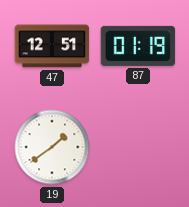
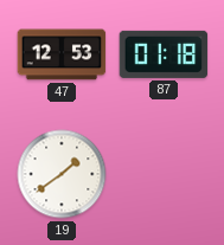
47: 12:51 -> 12:53 (62, 54)
87: 01:19 -> 01:18 (164, 54)
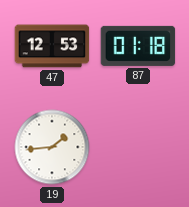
19: 1:39 -> 1:44 (52, 147)
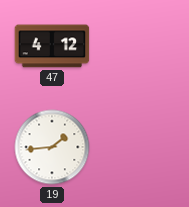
47: 12:53 -> 4:12 (52, 46)
87: 01:18 -> none (138, 46)
